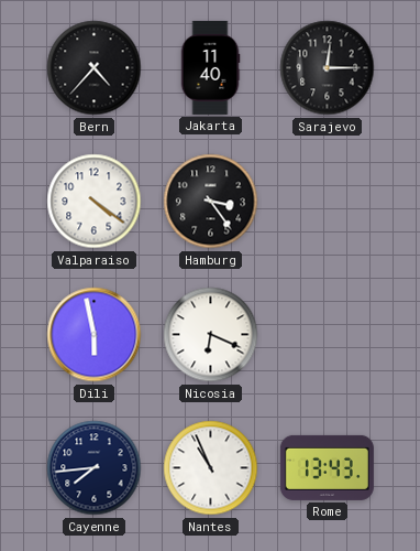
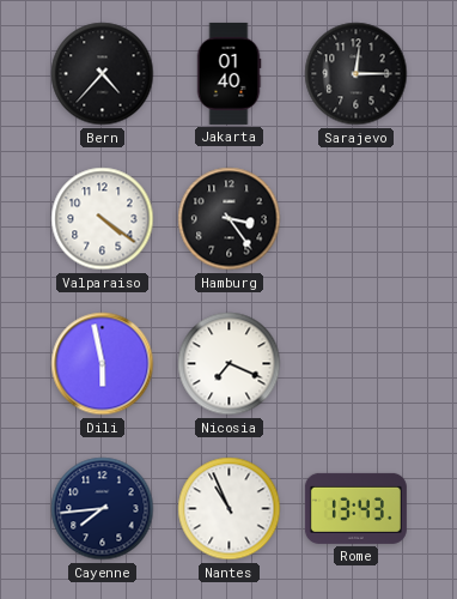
Jakarta: 11:40 -> 01:40 (228, 73)
Nicosia: 6:19 -> 7:19 (230, 364)
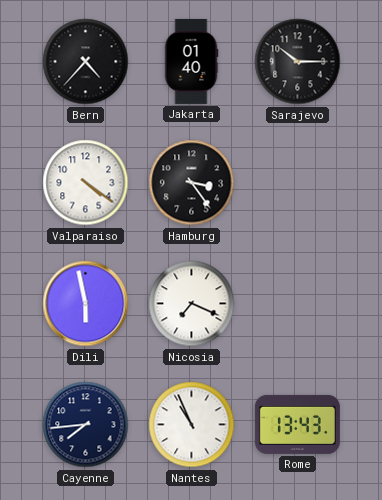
Sarajevo: 12:15 -> 10:15 (298, 62)
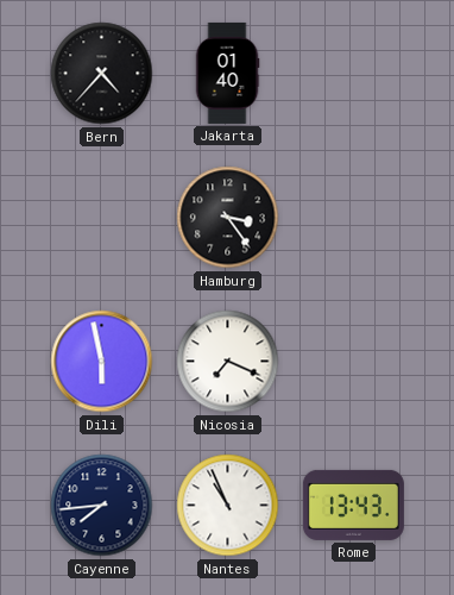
Sarajevo: 10:15 -> none (298, 62)
Valparaiso: 4:21 -> none (86, 183)
